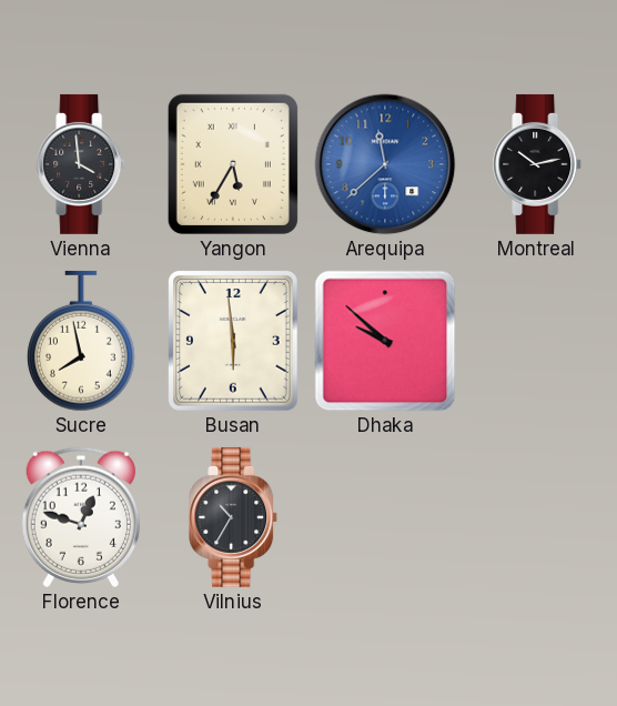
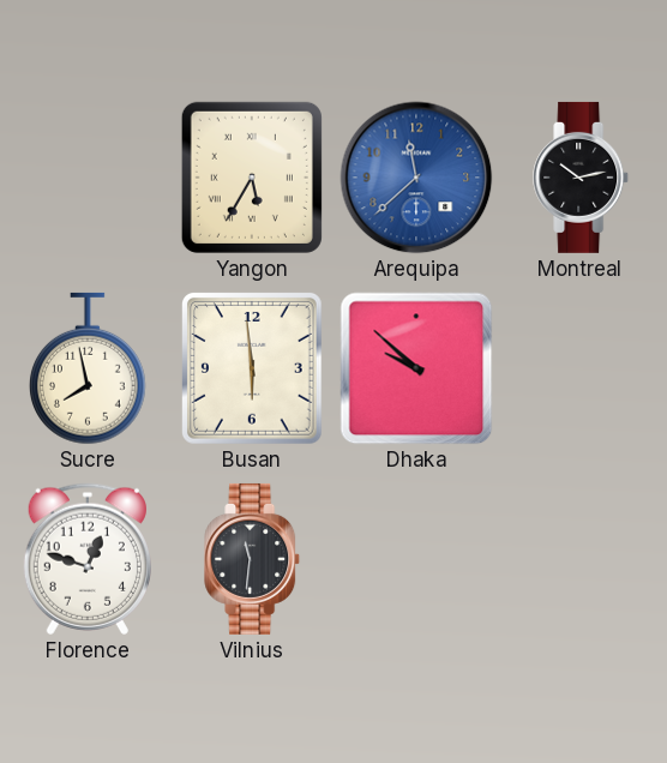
Vienna: 3:59 -> none (82, 164)
Vilnius: 10:35 -> 11:31 (253, 559)
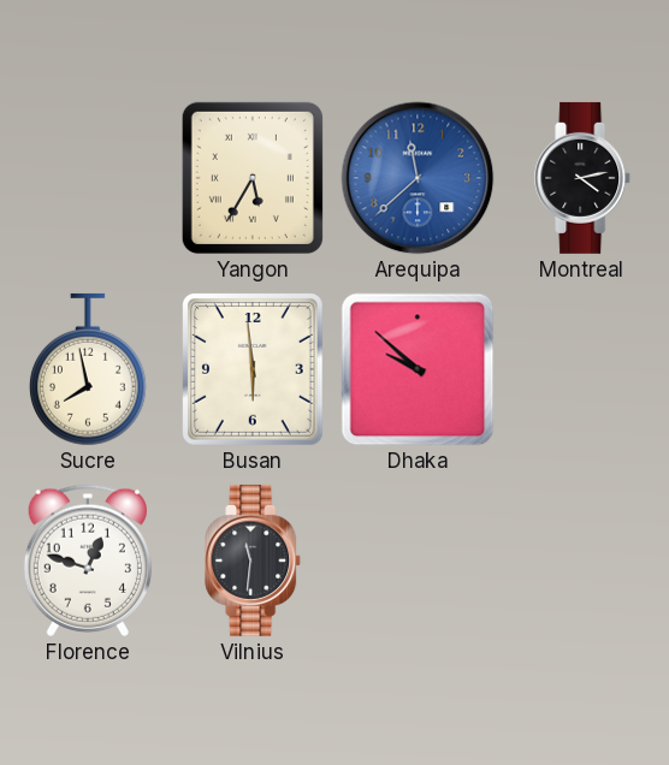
Montreal: 10:13 -> 4:13 (584, 178)
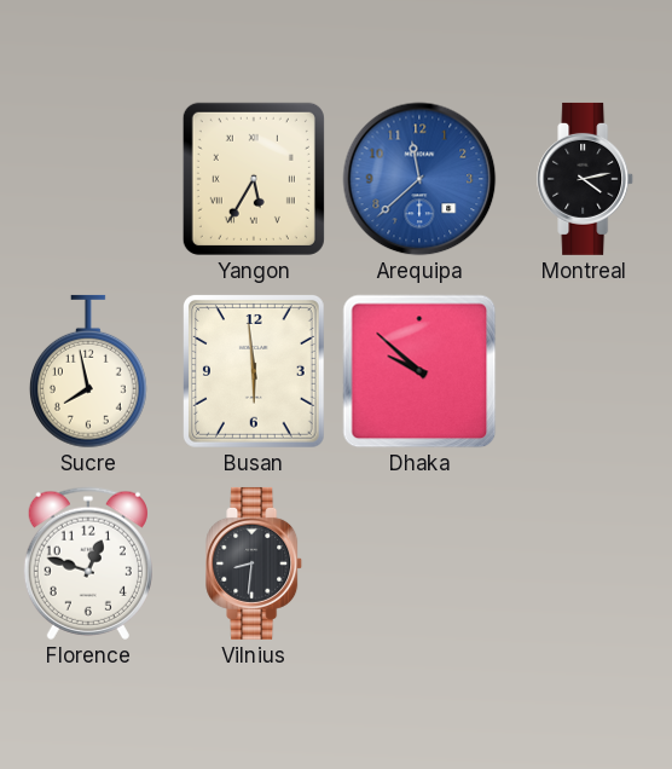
Vilnius: 11:31 -> 8:31 (255, 563)
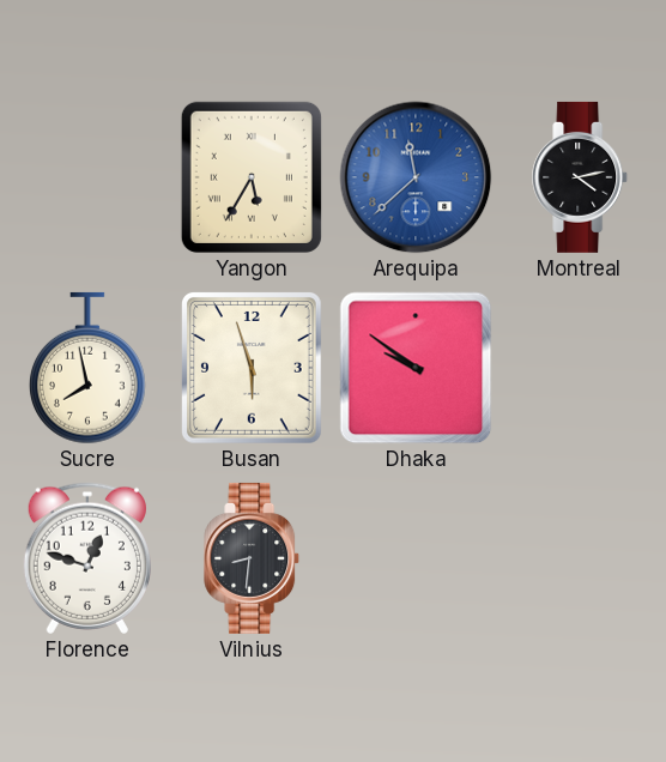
Busan: 5:59 -> 5:57 (252, 368)
Dhaka: 9:52 -> 9:51 (416, 368)
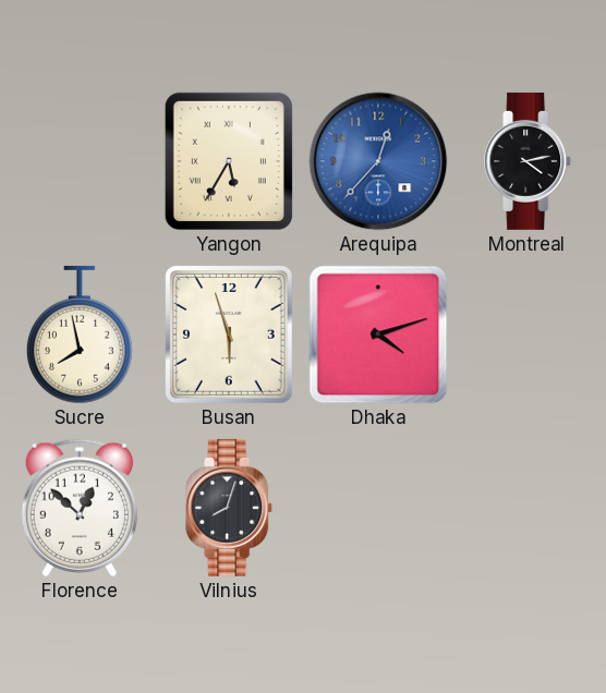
Arequipa: 11:38 -> 12:37 (378, 161)
Dhaka: 9:51 -> 4:12 (378, 335)
Florence: 12:48 -> 12:52 (80, 508)
Vilnius: 8:31 -> 8:03 (230, 508)
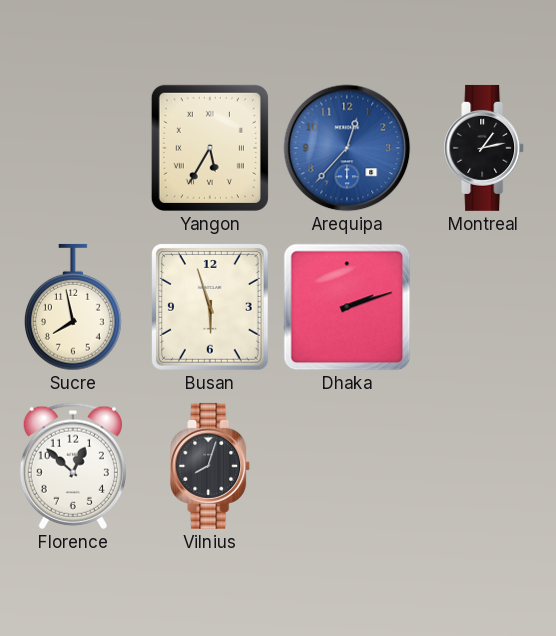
Montreal: 4:13 -> 1:13 (485, 148)
Dhaka: 4:12 -> 2:12 (347, 307)
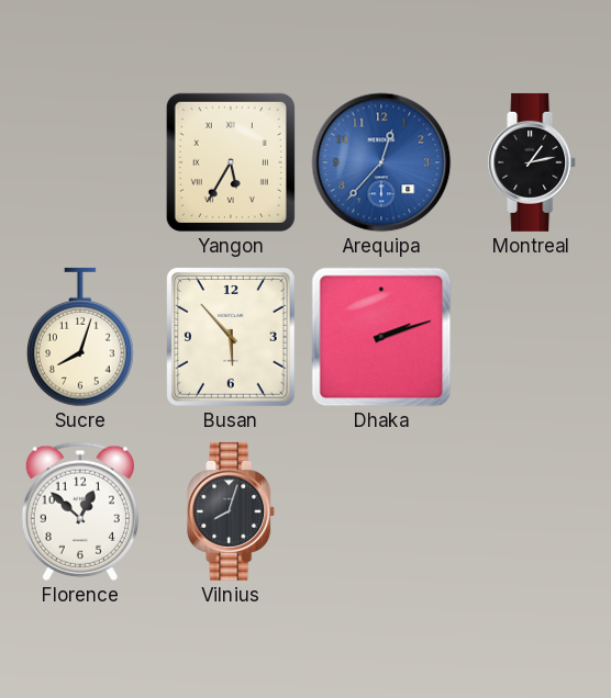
Sucre: 7:58 -> 8:03 (80, 337)
Busan: 5:57 -> 5:53 (231, 337)
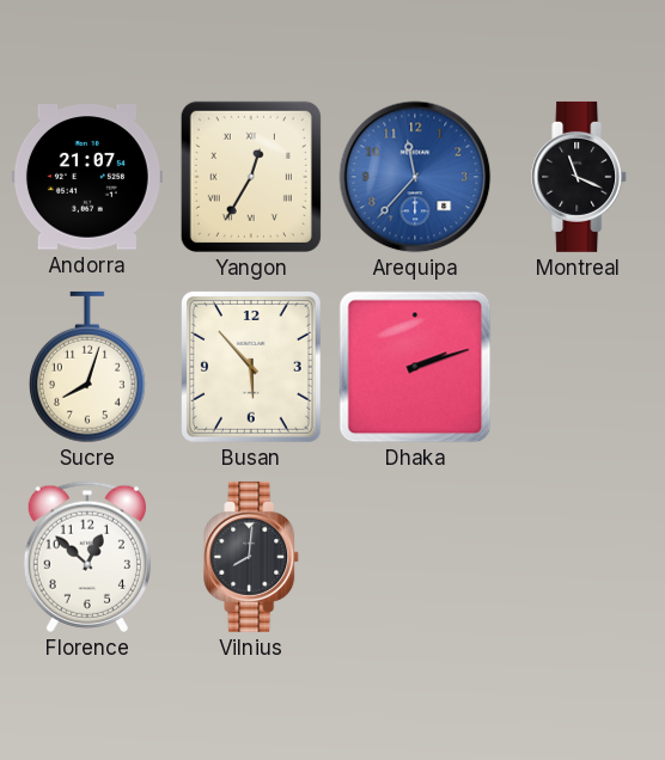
Andorra: none -> 21:07 (87, 177)
Yangon: 5:35 -> 12:35 (251, 177)
Arequipa: 12:37 -> 11:37 (415, 177)
Montreal: 1:13 -> 11:19 (580, 177)
Vilnius: 8:03 -> 8:01 (252, 557)
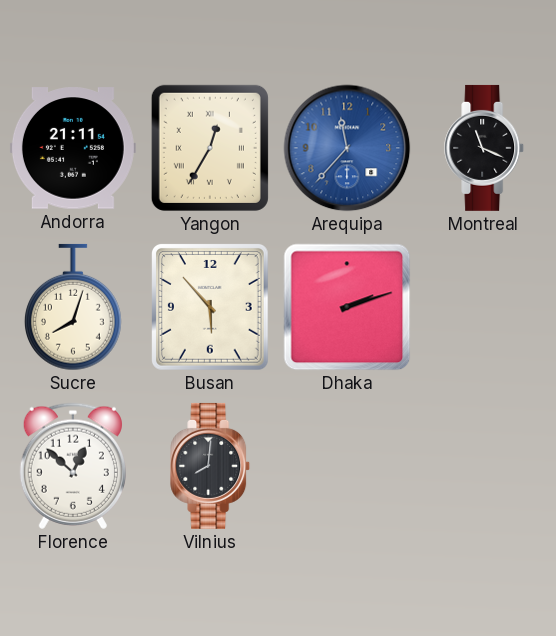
Andorra: 21:07 -> 21:11 (73, 148)
